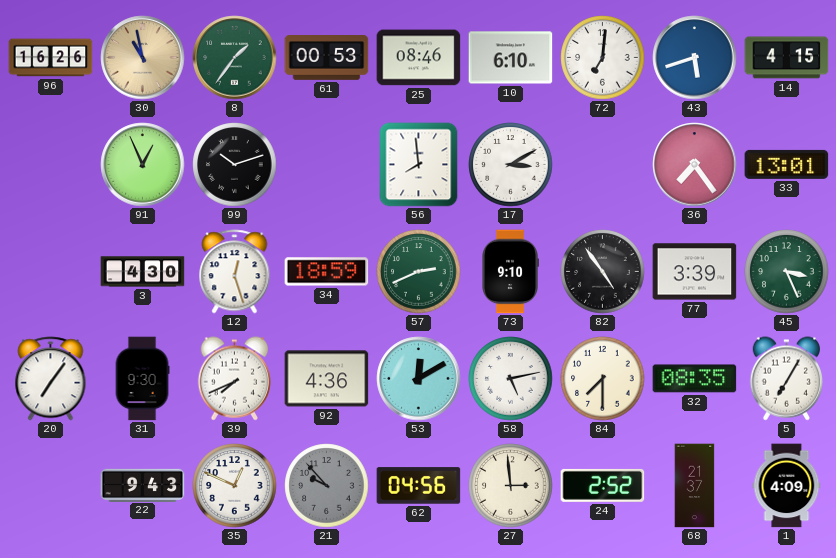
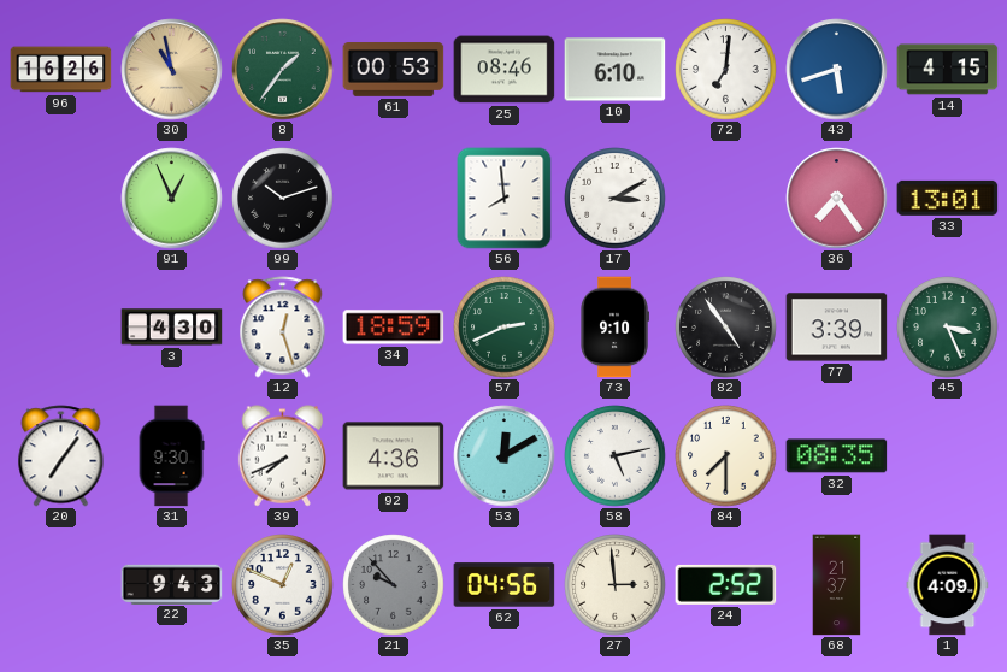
5: 7:05 -> none (786, 379)
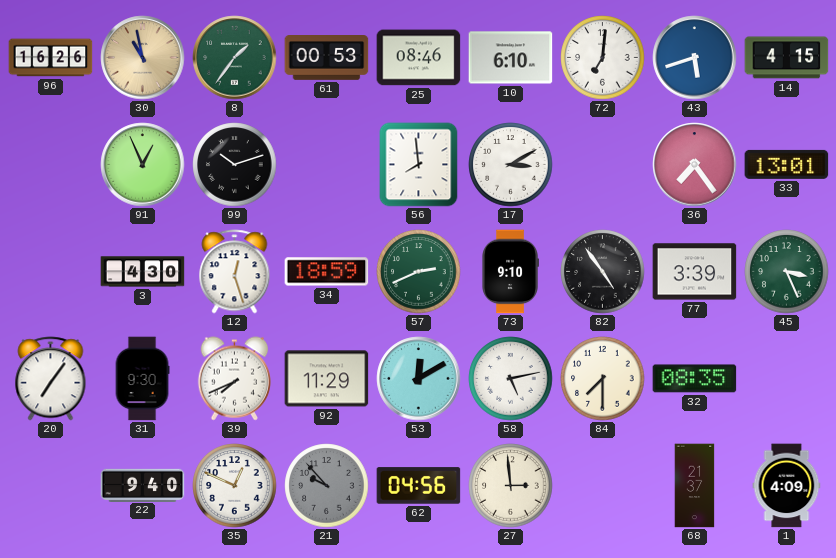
92: 4:36 -> 11:29 (327, 379)
22: 9:43 -> 9:40 (143, 485)
24: 2:52 -> none (726, 584)
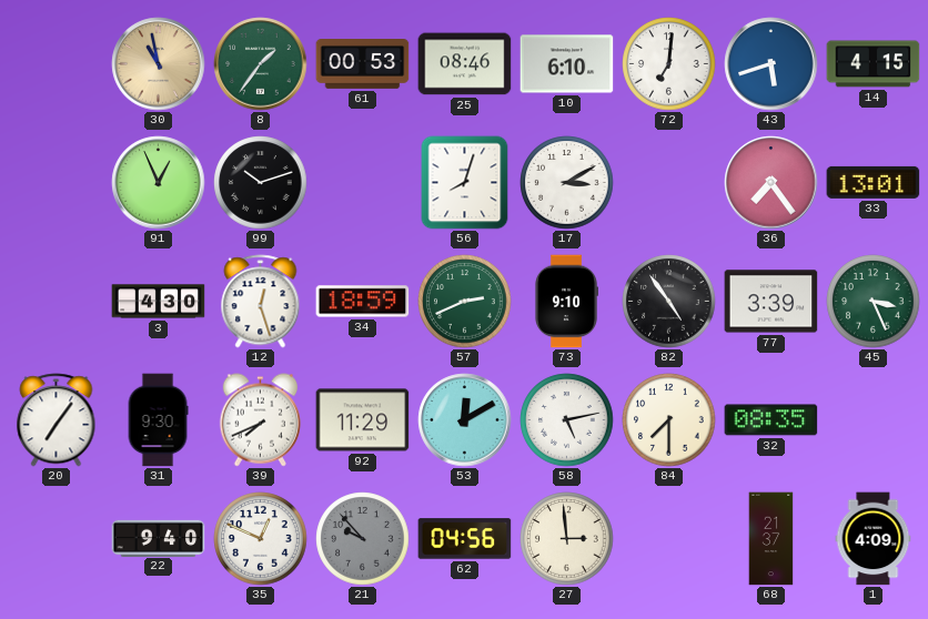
96: 16:26 -> none (51, 58)
56: 7:59 -> 8:03 (465, 183)
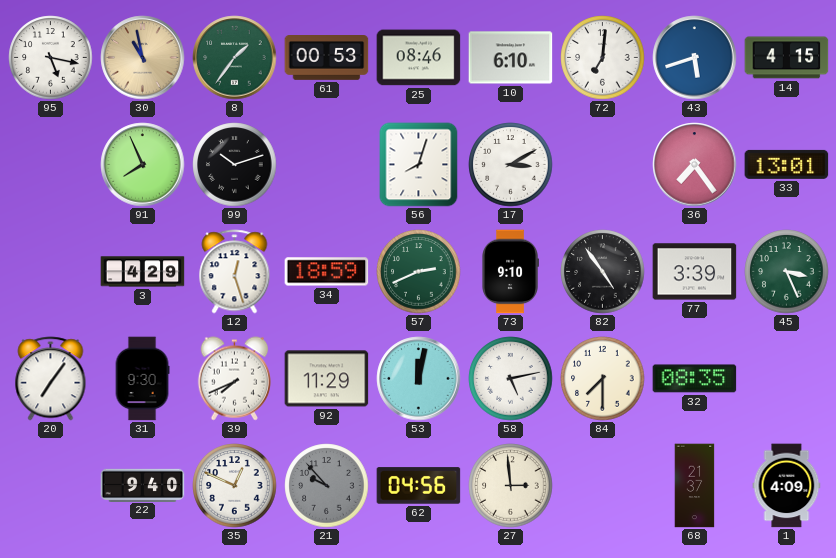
95: none -> 5:17 (51, 58)
91: 12:56 -> 7:56 (143, 165)
3: 4:30 -> 4:29 (143, 272)
53: 12:10 -> 12:02 (419, 379)
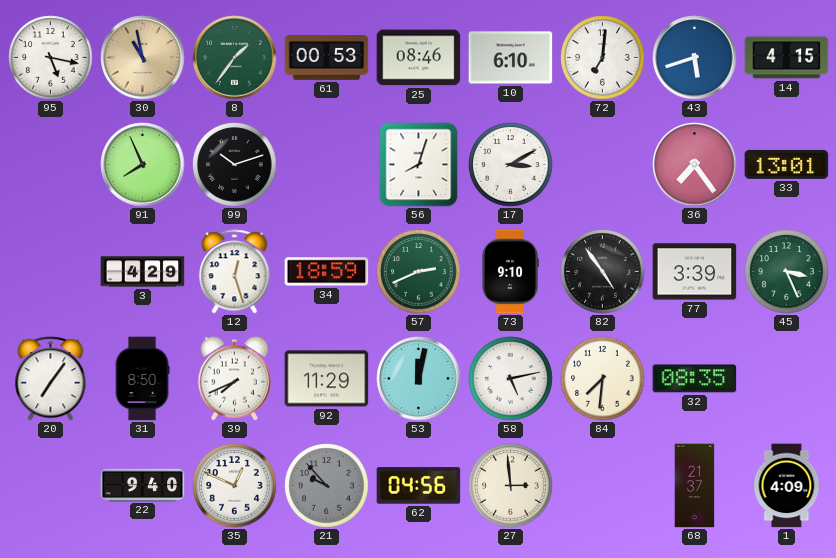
31: 9:30 -> 8:50 (142, 379)
84: 7:30 -> 7:31 (603, 379)
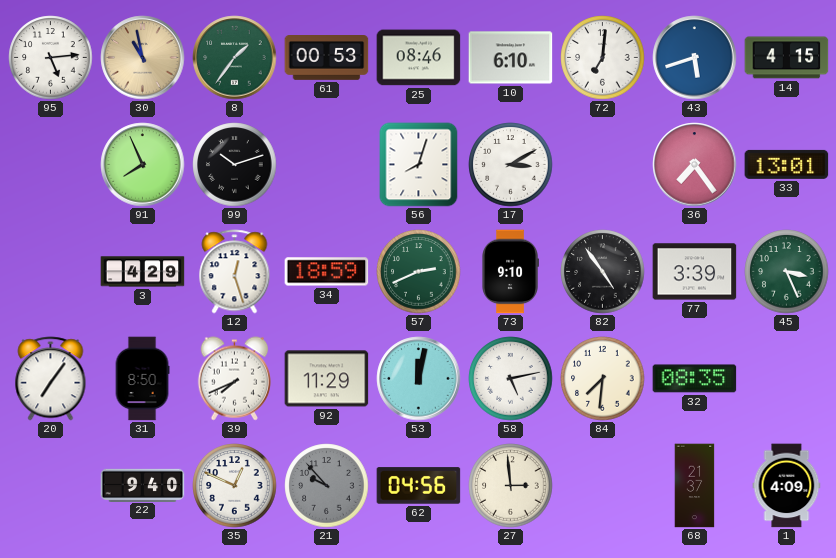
95: 5:17 -> 5:14 (51, 58)
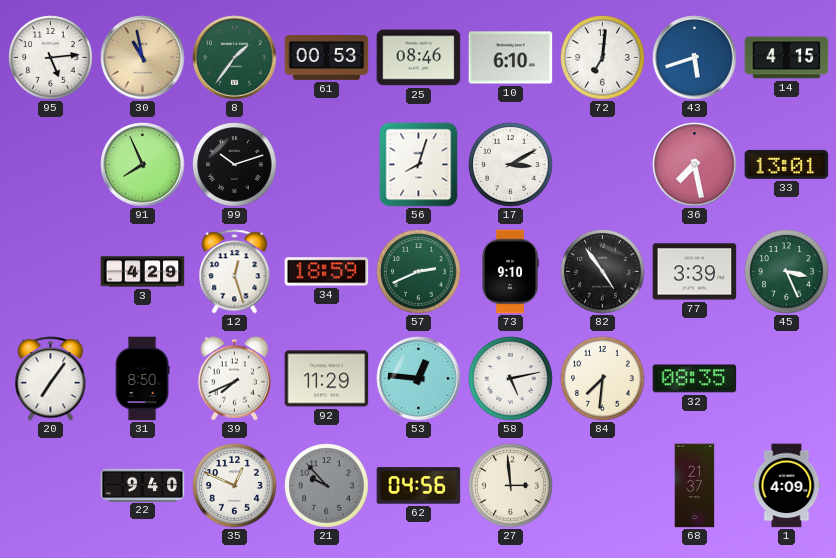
36: 7:24 -> 7:28 (695, 165)
53: 12:02 -> 12:46 (419, 379)
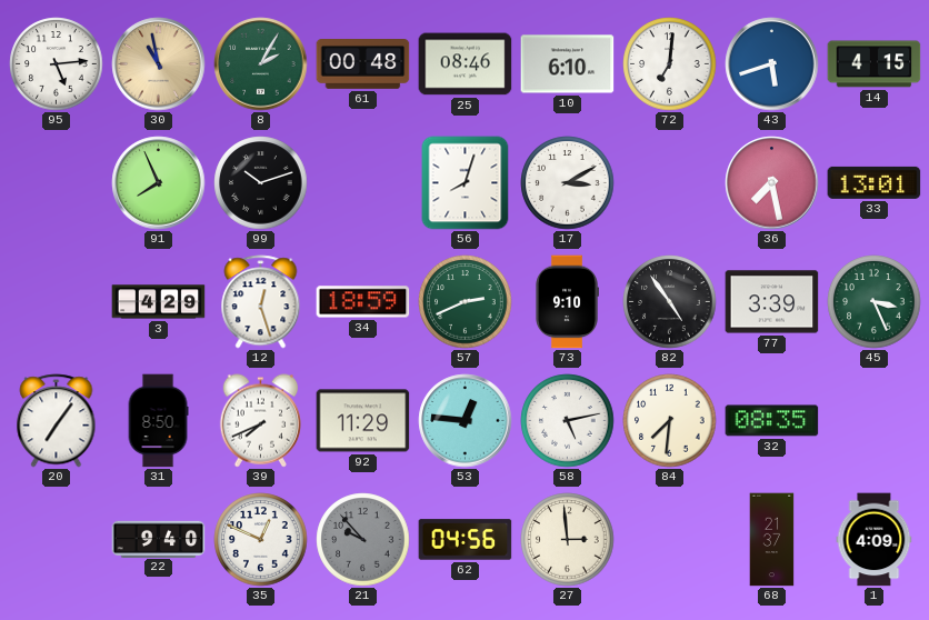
8: 1:36 -> 2:05 (261, 64)
61: 00:53 -> 00:48 (363, 64)
